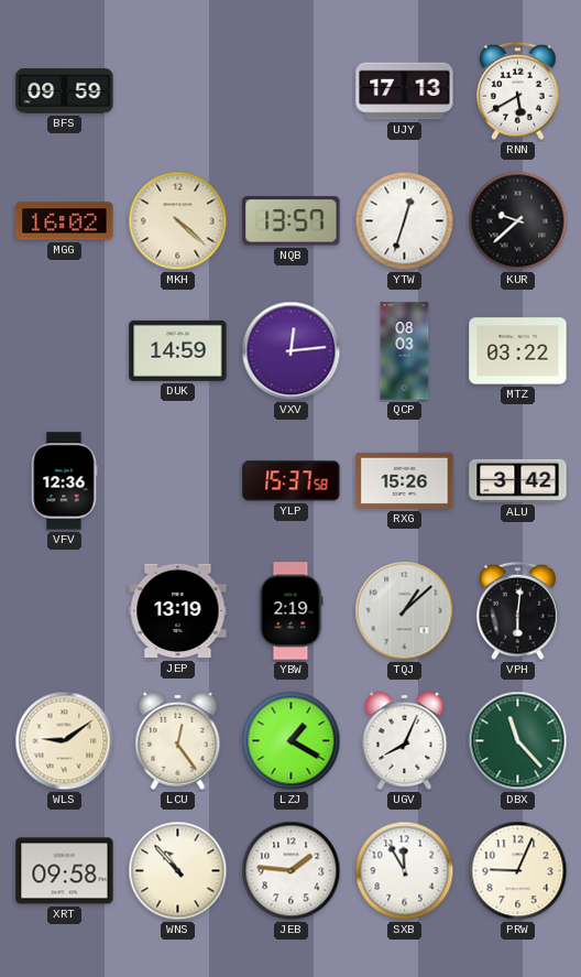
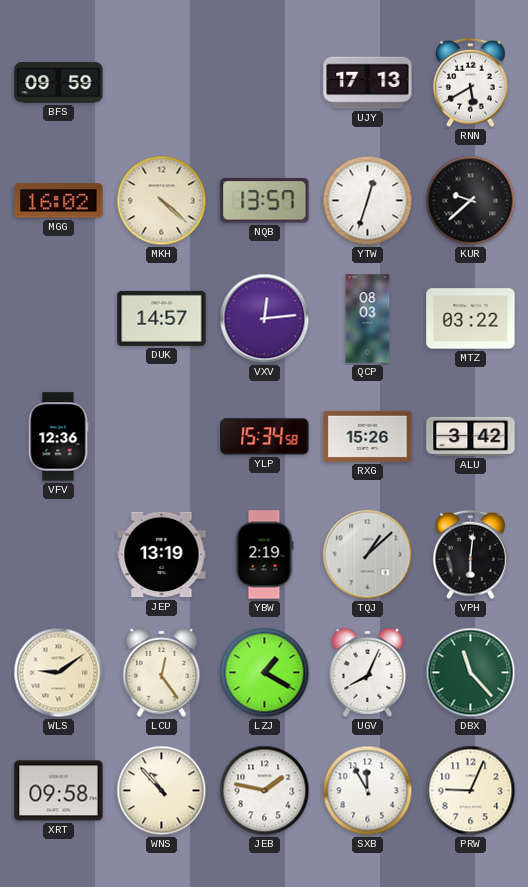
DUK: 14:59 -> 14:57 (162, 318)
YLP: 15:37 -> 15:34 (265, 437)
JEB: 1:46 -> 1:47 (265, 791)
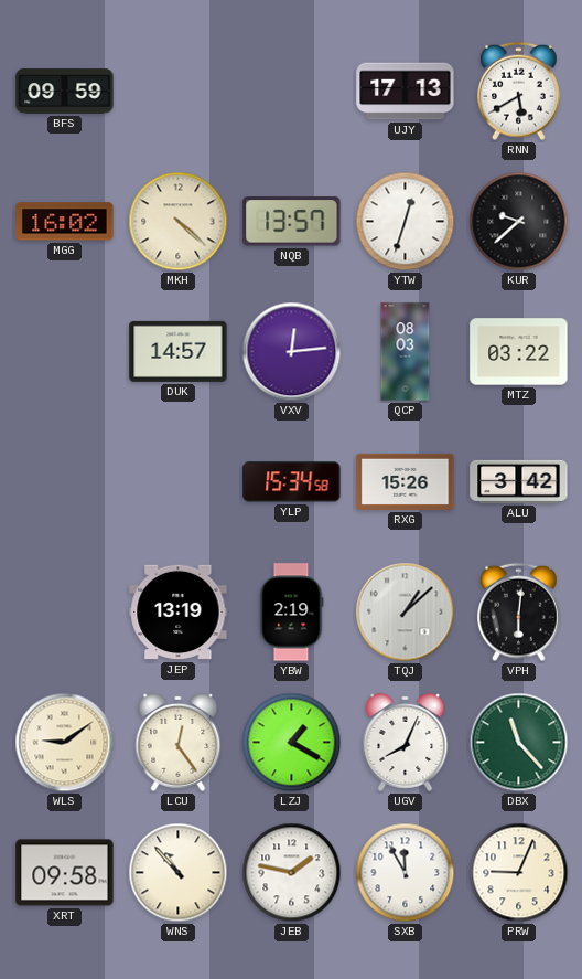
VFV: 12:36 -> none (58, 437)
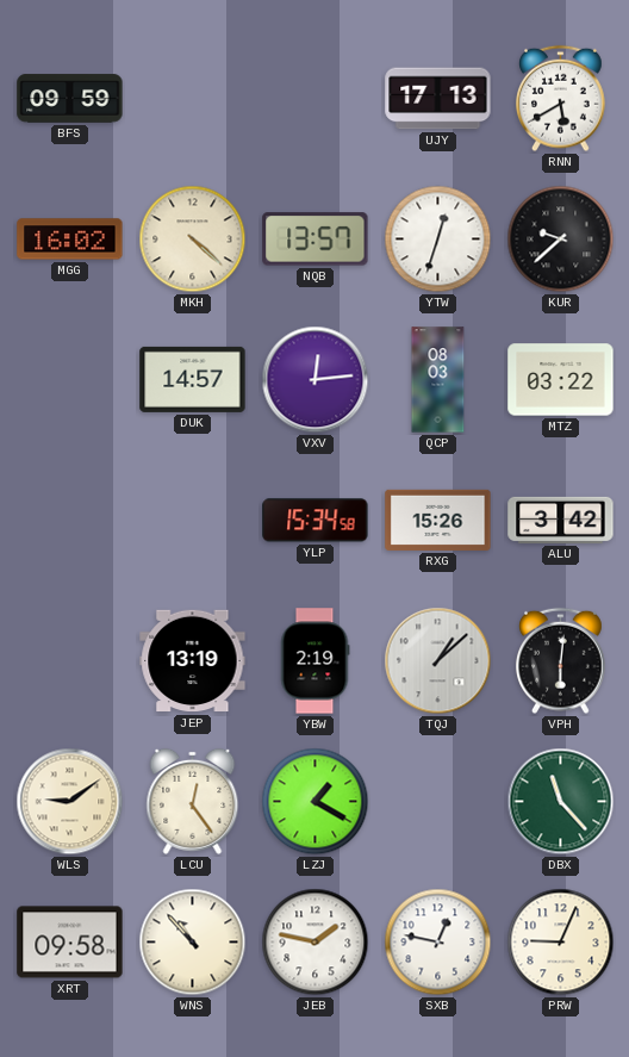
UGV: 8:04 -> none (406, 742)
SXB: 11:55 -> 12:47 (438, 943)
